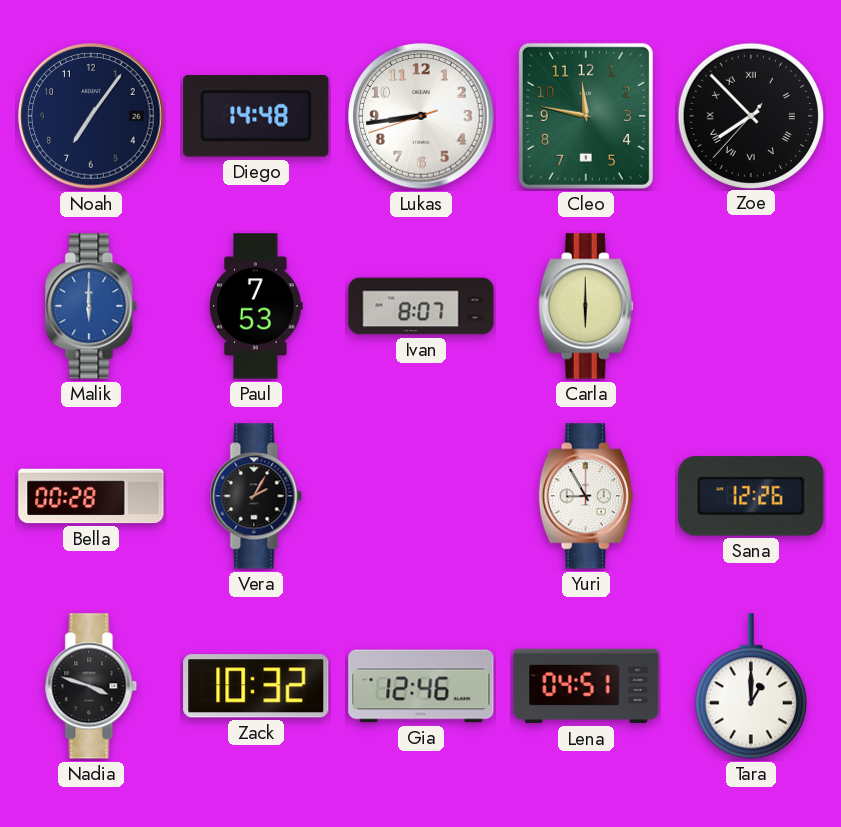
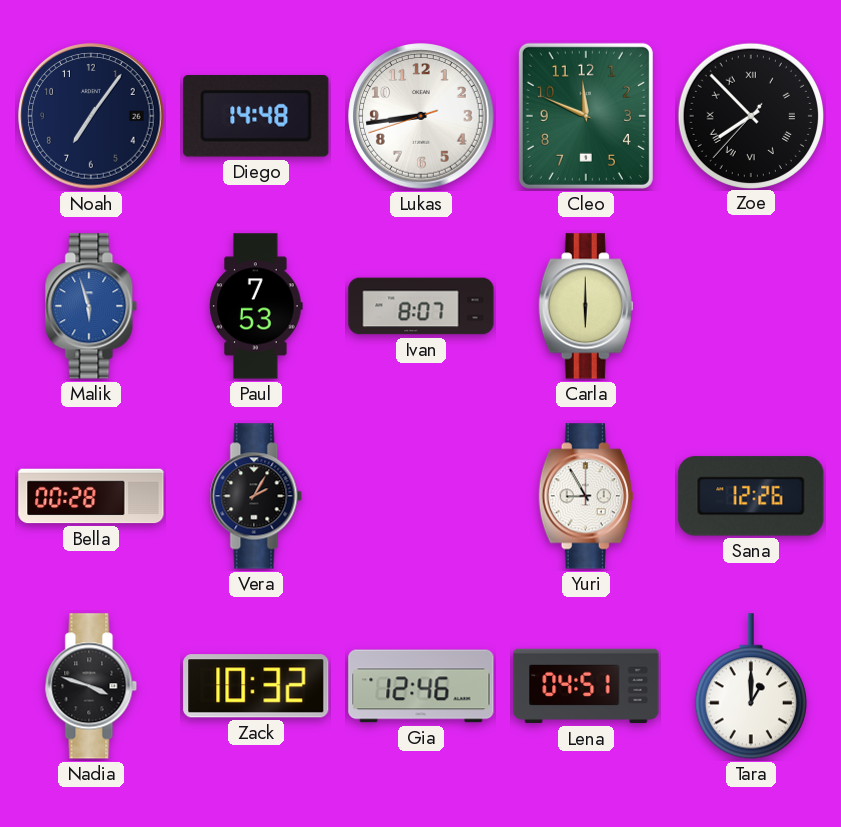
Cleo: 11:47 -> 11:49 (586, 116)
Malik: 6:00 -> 5:57 (91, 306)
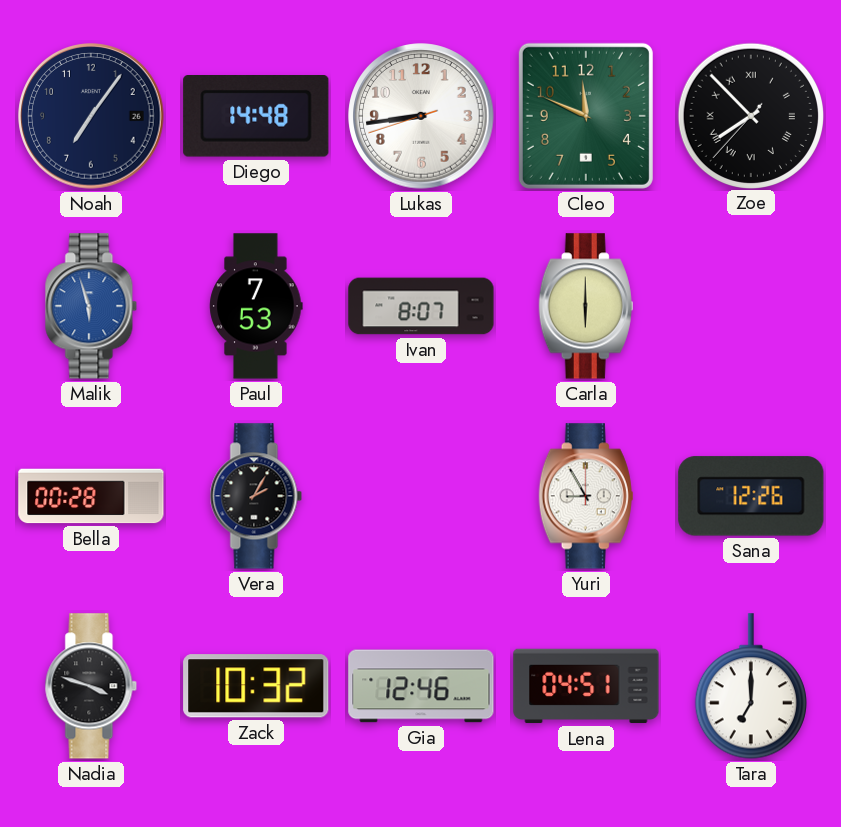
Tara: 1:00 -> 7:00 (751, 686)
